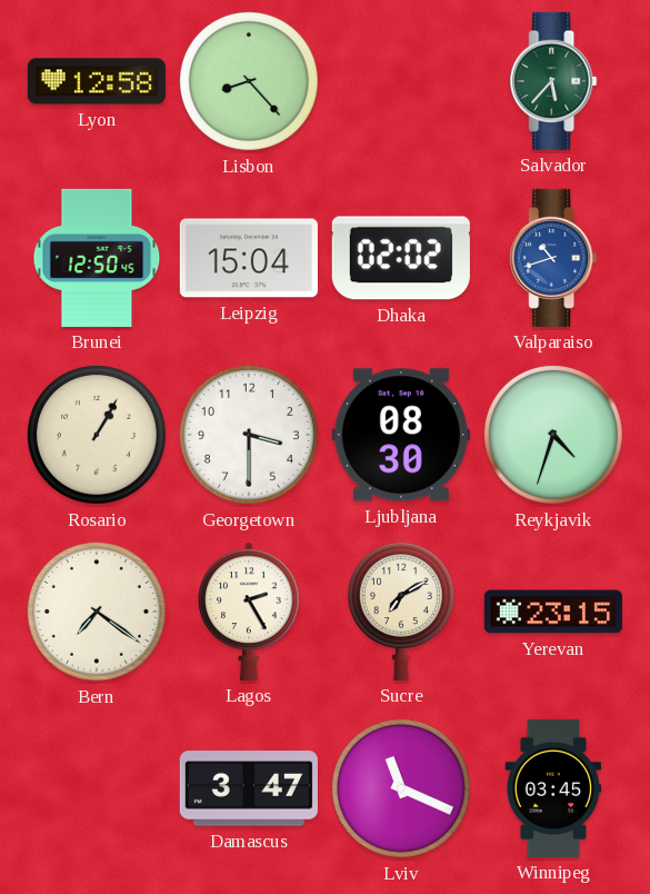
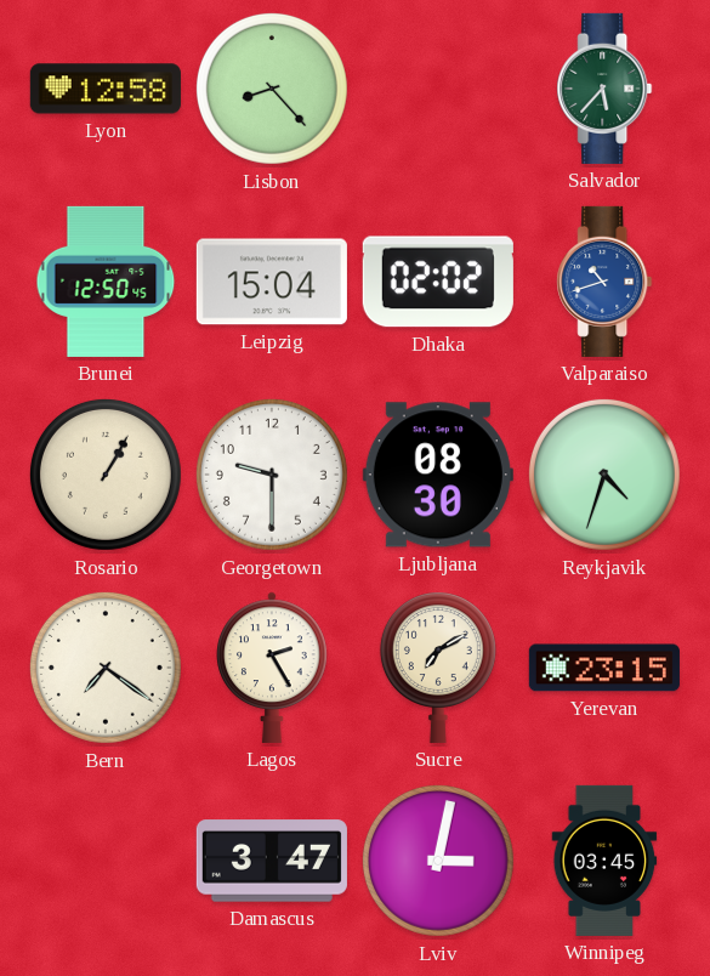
Georgetown: 3:30 -> 9:30 (272, 475)
Lviv: 11:19 -> 3:02 (438, 861)
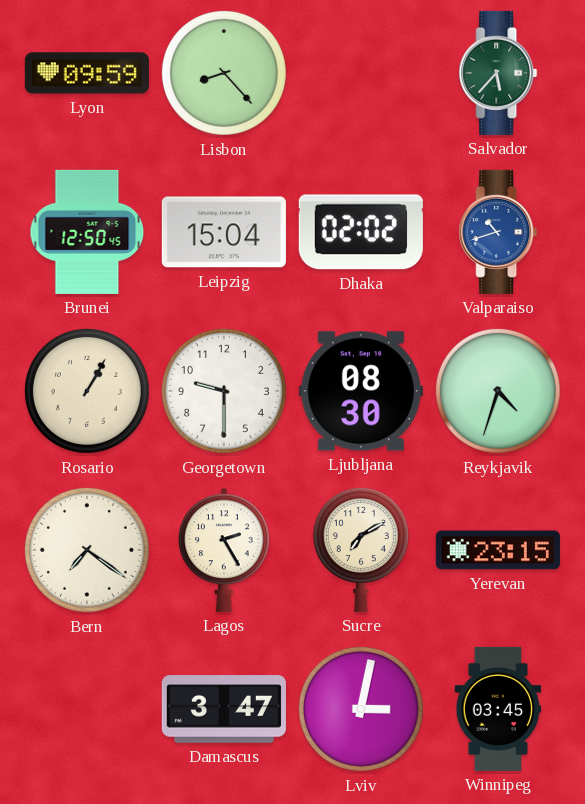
Lyon: 12:58 -> 09:59 (87, 73)
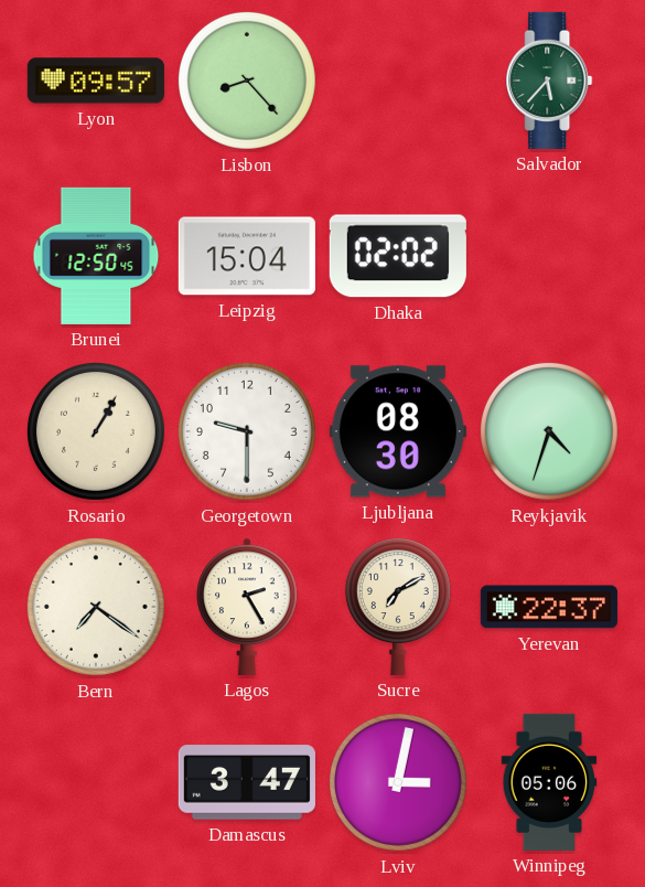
Lyon: 09:59 -> 09:57 (96, 81)
Valparaiso: 10:42 -> none (498, 232)
Yerevan: 23:15 -> 22:37 (549, 607)
Winnipeg: 03:45 -> 05:06 (549, 782)
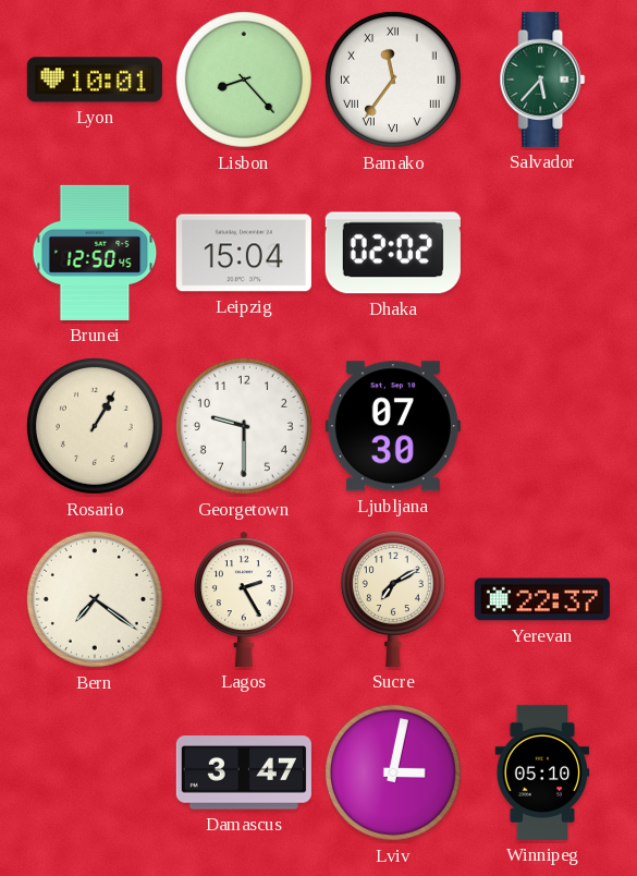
Lyon: 09:57 -> 10:01 (95, 80)
Bamako: none -> 11:36 (393, 80)
Ljubljana: 08:30 -> 07:30 (393, 426)
Reykjavik: 4:33 -> none (549, 431)
Winnipeg: 05:06 -> 05:10 (542, 772)
